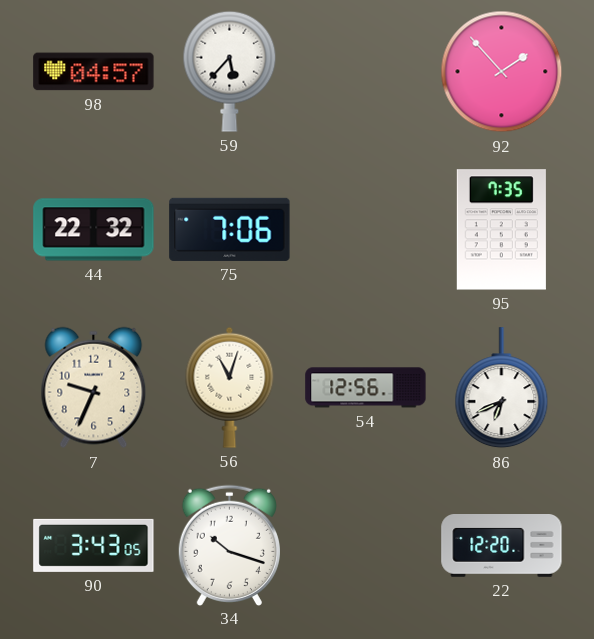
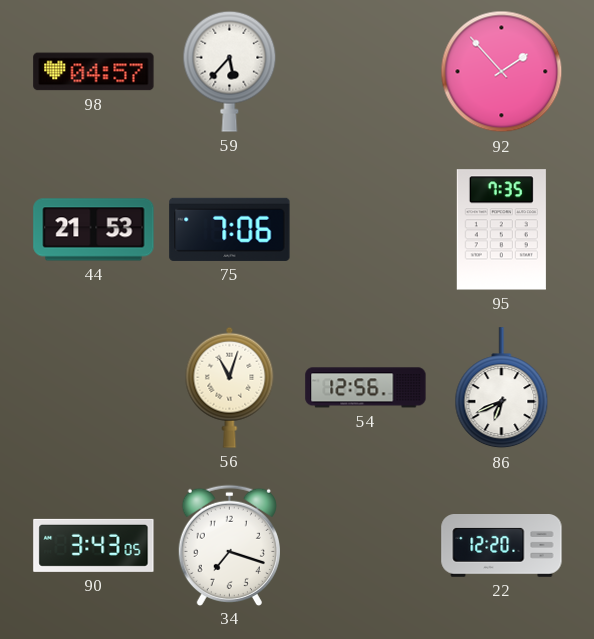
44: 22:32 -> 21:53 (94, 230)
7: 9:34 -> none (94, 388)
34: 10:18 -> 7:18 (229, 545)
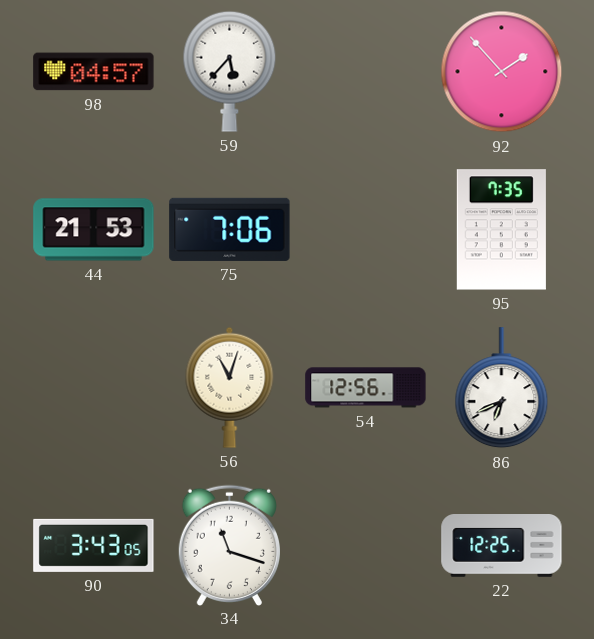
34: 7:18 -> 11:18 (229, 545)
22: 12:20 -> 12:25 (502, 546)
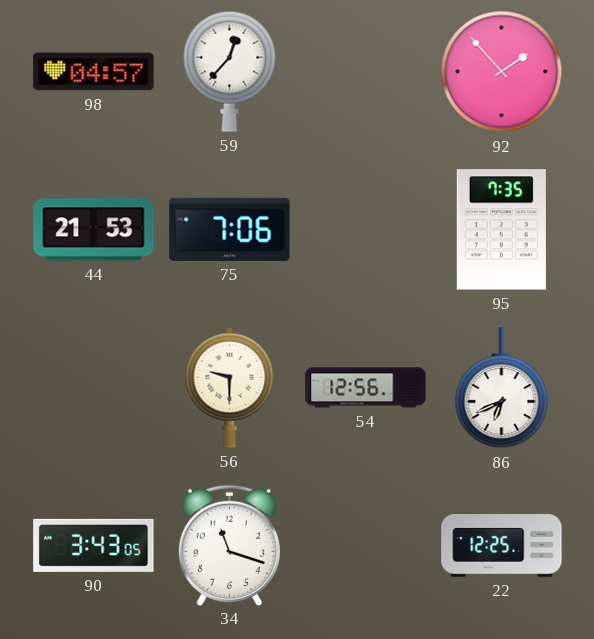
59: 5:37 -> 12:37 (230, 71)
56: 11:03 -> 9:30 (230, 387)
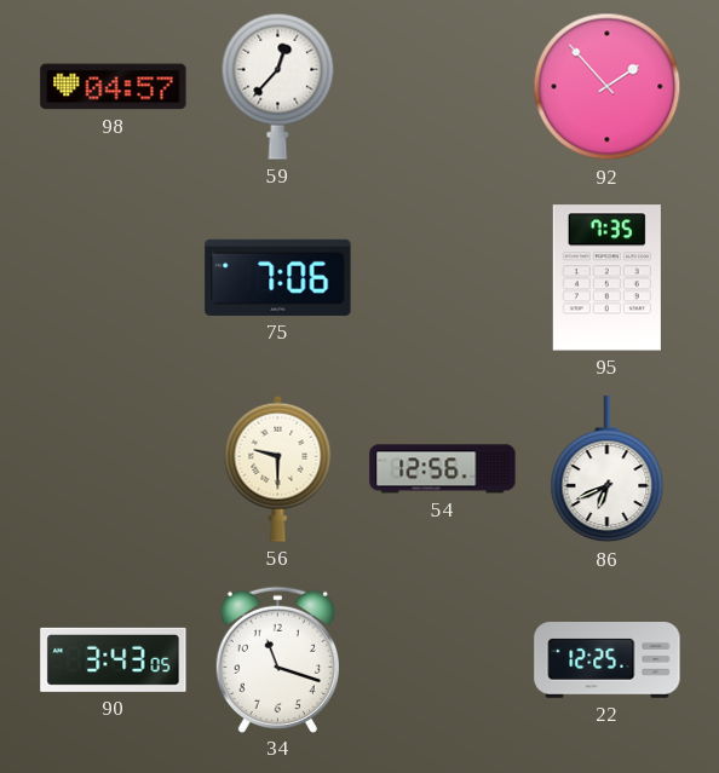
44: 21:53 -> none (94, 230)
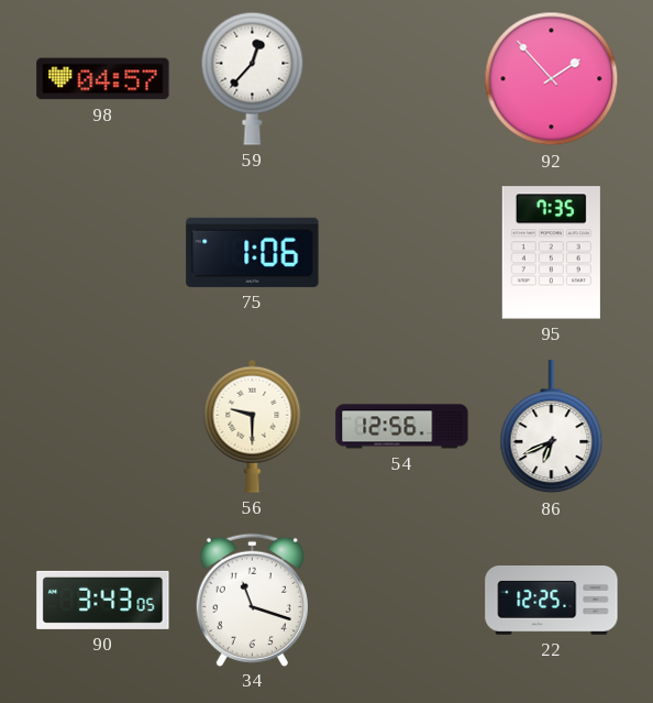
75: 7:06 -> 1:06 (253, 252)
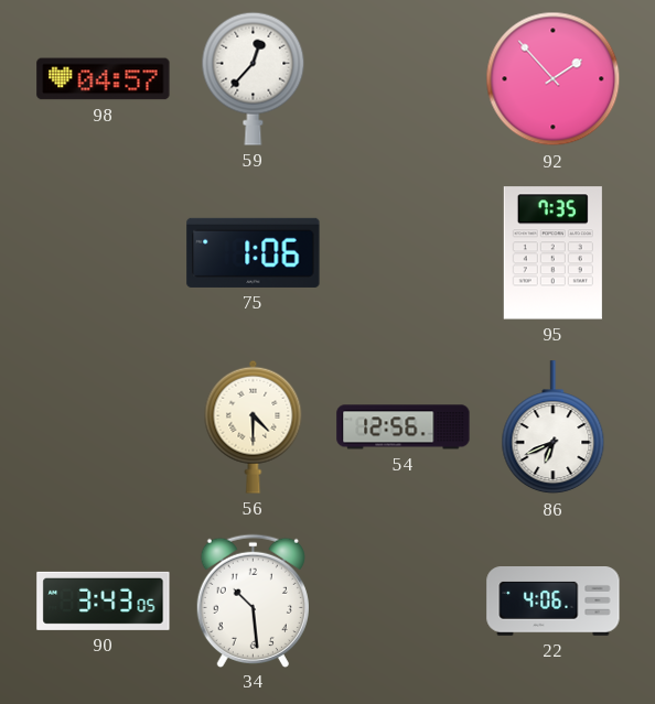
56: 9:30 -> 4:30 (254, 426)
34: 11:18 -> 10:29 (253, 600)
22: 12:25 -> 4:06 (554, 602)
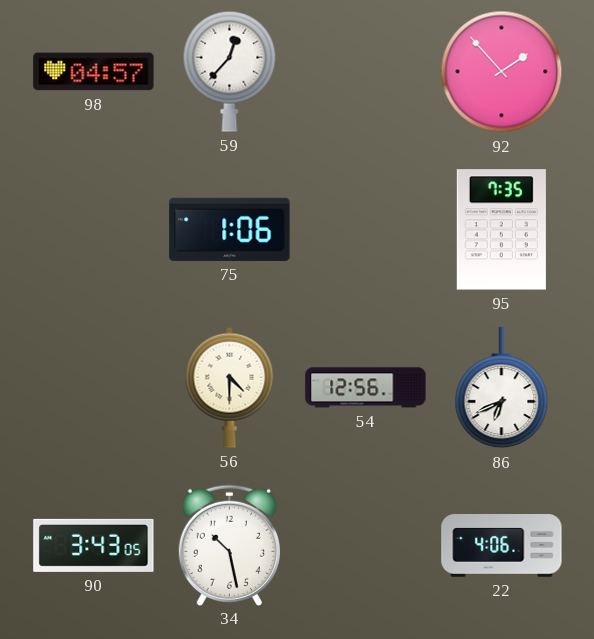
34: 10:29 -> 10:28 (229, 545)
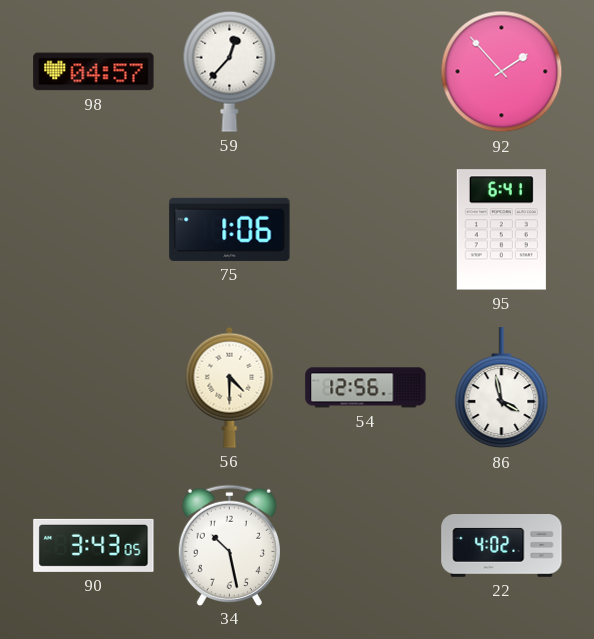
95: 7:35 -> 6:41 (501, 230)
86: 6:41 -> 3:58 (502, 388)
22: 4:06 -> 4:02 (502, 546)
